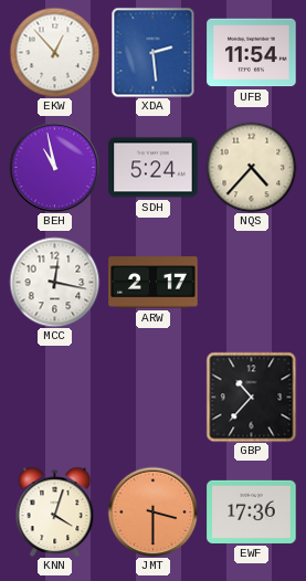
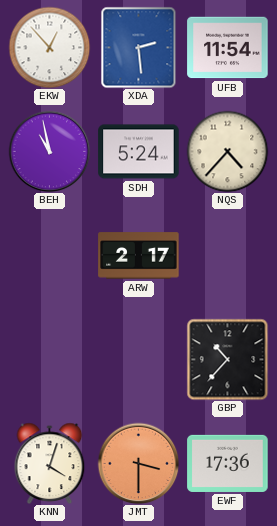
MCC: 12:17 -> none (54, 282)
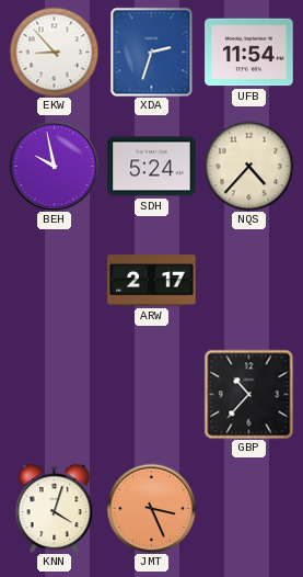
EKW: 12:53 -> 8:53 (54, 52)
XDA: 2:29 -> 2:33 (152, 52)
BEH: 10:58 -> 9:58 (54, 166)
JMT: 3:30 -> 3:26 (151, 508)
EWF: 17:36 -> none (228, 463)
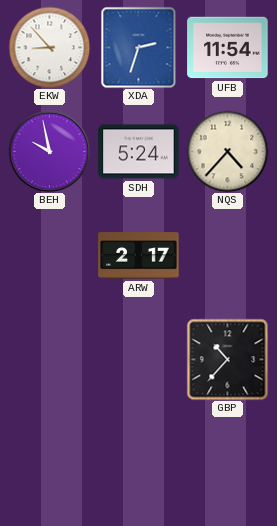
KNN: 4:03 -> none (55, 508)
JMT: 3:26 -> none (151, 508)
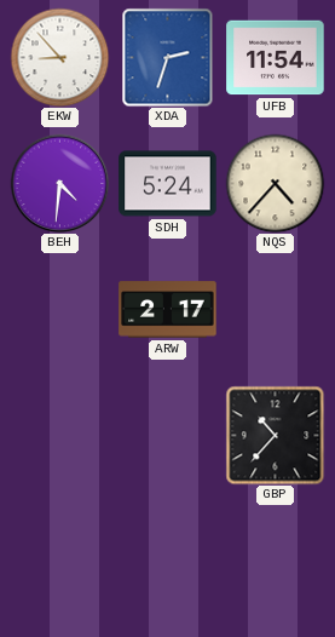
BEH: 9:58 -> 4:31 (59, 183)
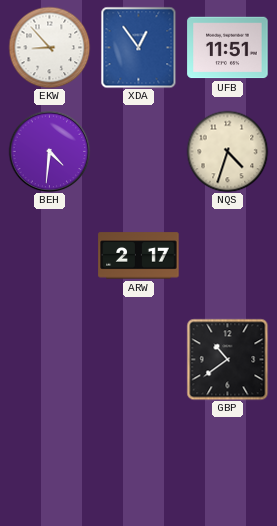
XDA: 2:33 -> 12:54 (139, 47)
UFB: 11:54 -> 11:51 (228, 48)
SDH: 5:24 -> none (168, 184)
NQS: 4:37 -> 4:33 (227, 151)
GBP: 10:37 -> 10:39 (227, 359)
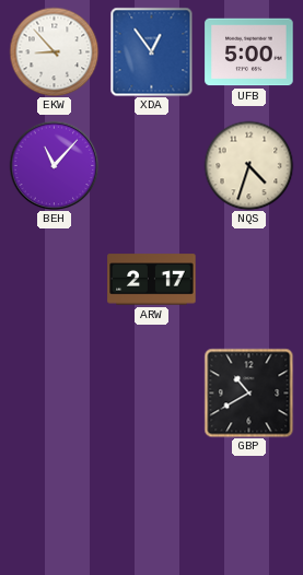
UFB: 11:51 -> 5:00 (249, 52)
BEH: 4:31 -> 11:07 (54, 165)
GBP: 10:39 -> 10:40 (248, 392)
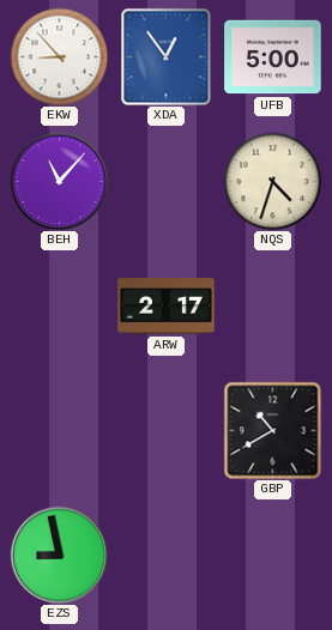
EZS: none -> 8:58 (59, 555)
